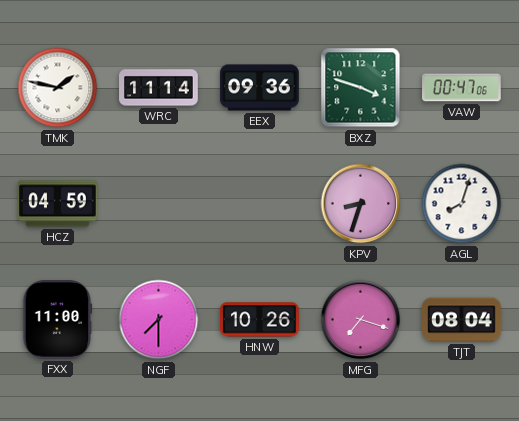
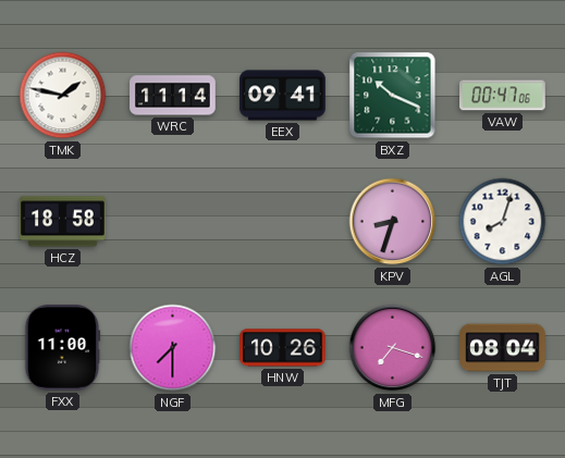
EEX: 09:36 -> 09:41 (283, 96)
BXZ: 3:48 -> 10:19 (393, 96)
HCZ: 04:59 -> 18:58 (63, 222)
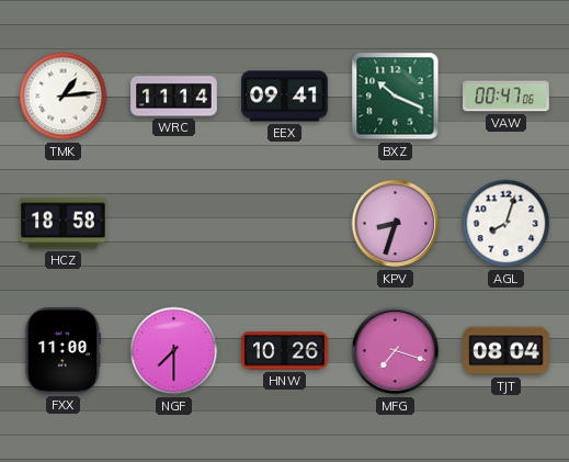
TMK: 1:47 -> 1:14 (64, 97)
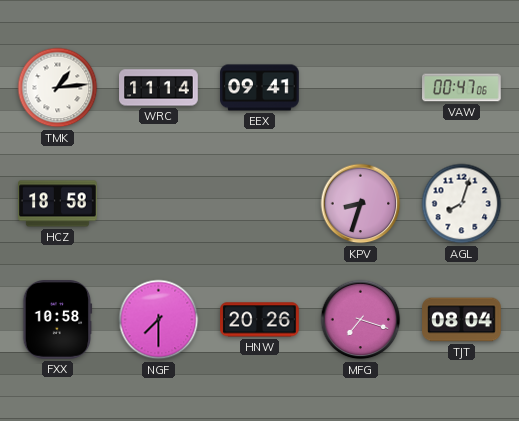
BXZ: 10:19 -> none (396, 97)
FXX: 11:00 -> 10:58 (58, 320)
HNW: 10:26 -> 20:26 (260, 320)
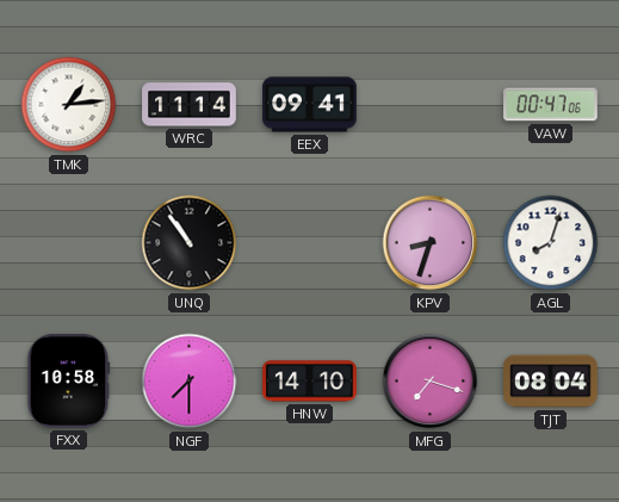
HCZ: 18:58 -> none (58, 204)
UNQ: none -> 10:54 (190, 243)
HNW: 20:26 -> 14:10 (310, 382)
